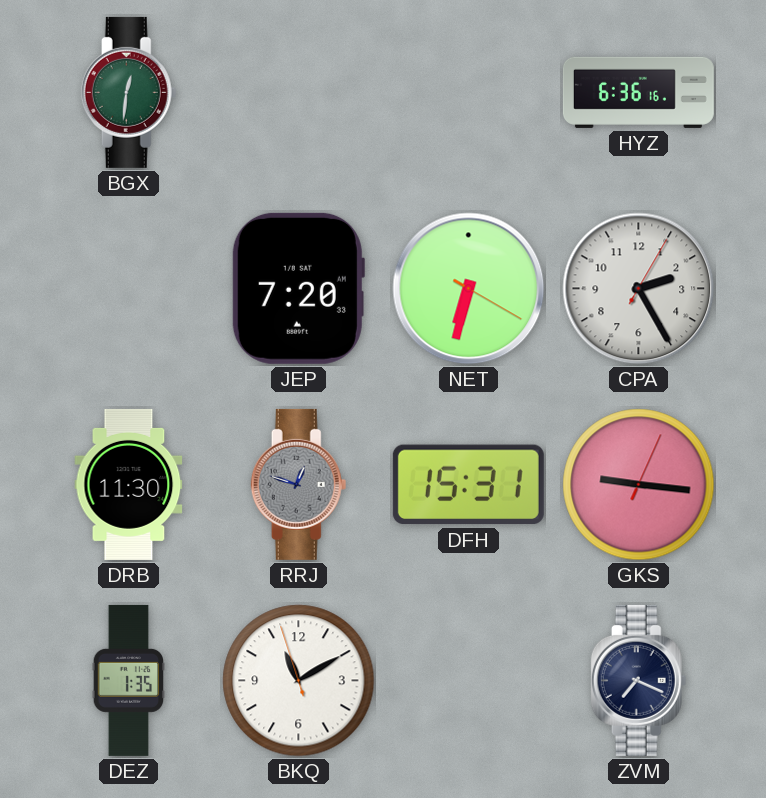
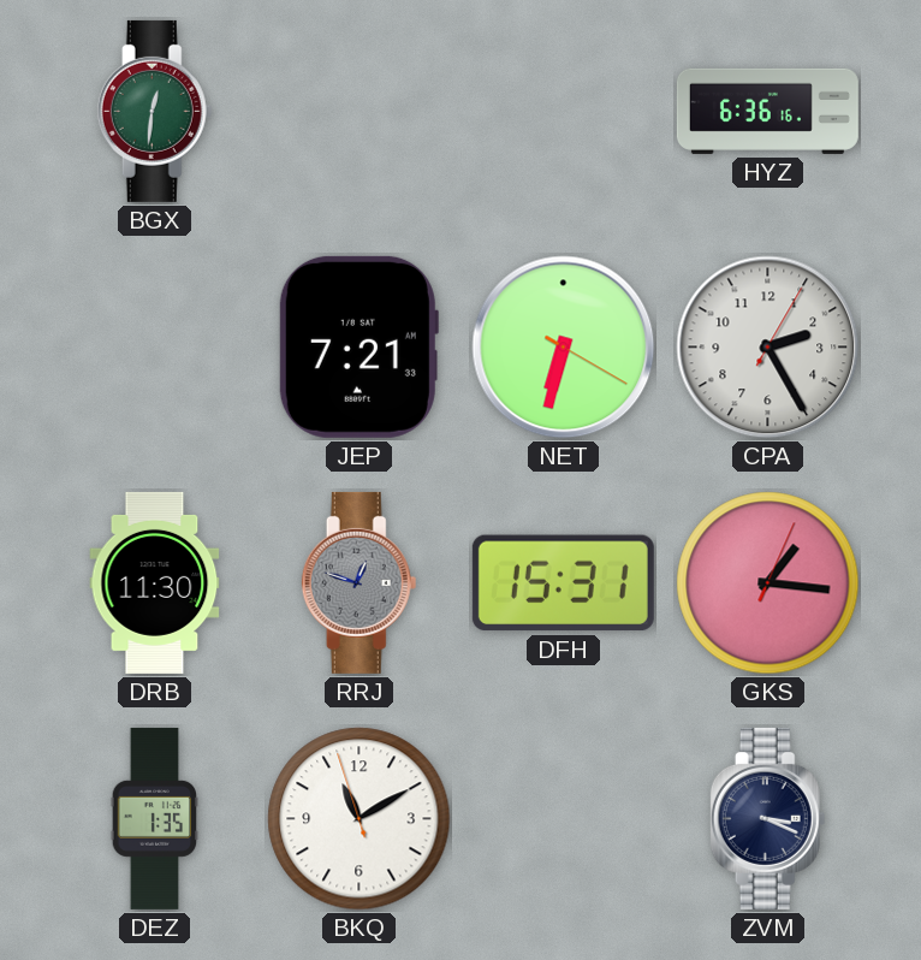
JEP: 7:20 -> 7:21 (358, 346)
GKS: 9:16 -> 1:16 (768, 583)
ZVM: 7:19 -> 3:19 (768, 818)
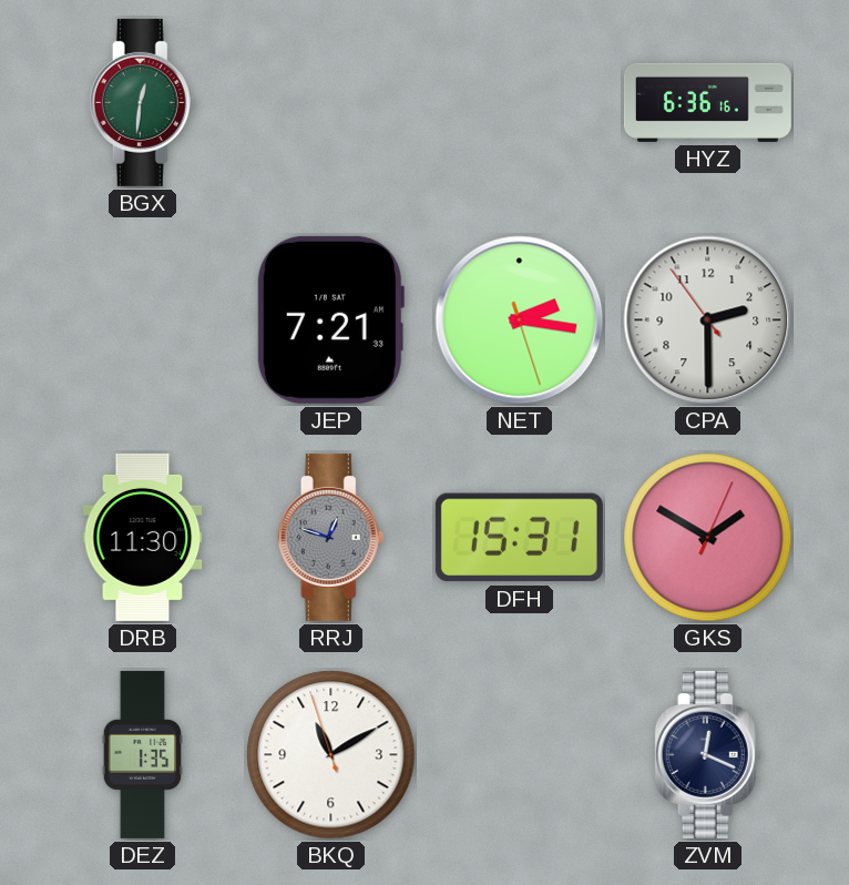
NET: 6:32 -> 2:16 (520, 321)
CPA: 2:25 -> 2:29 (708, 321)
GKS: 1:16 -> 1:50 (708, 538)
ZVM: 3:19 -> 12:19 (708, 754)
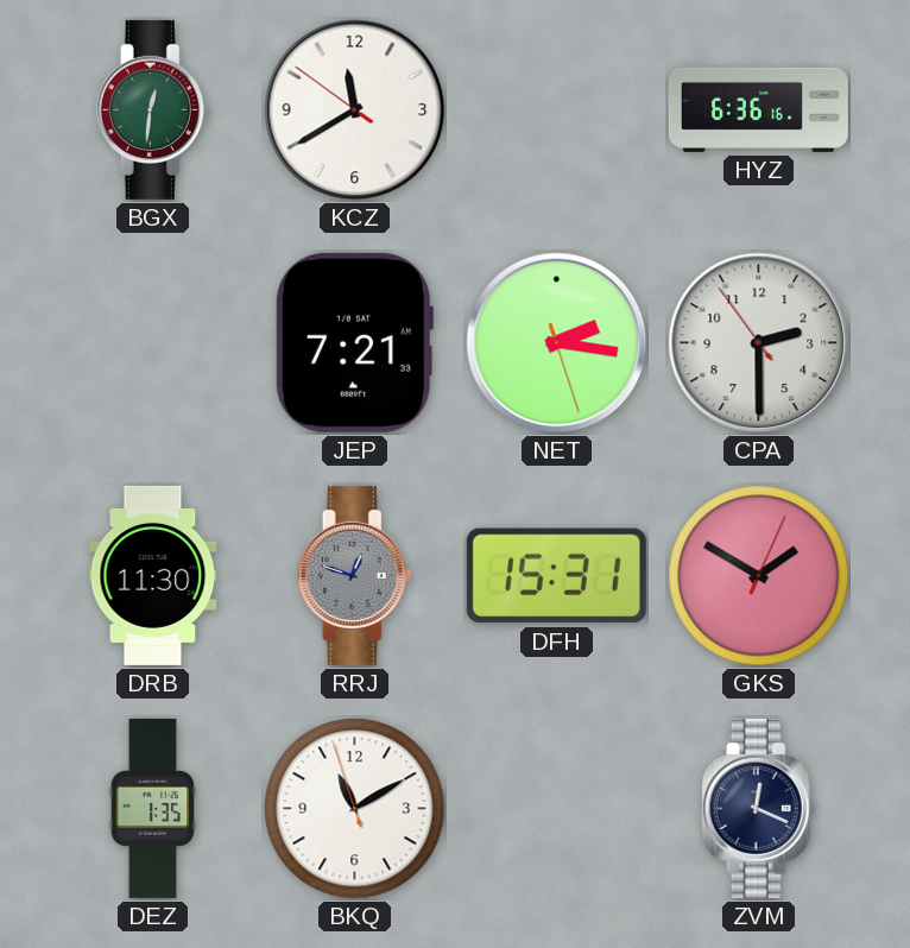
KCZ: none -> 11:39 (355, 110)
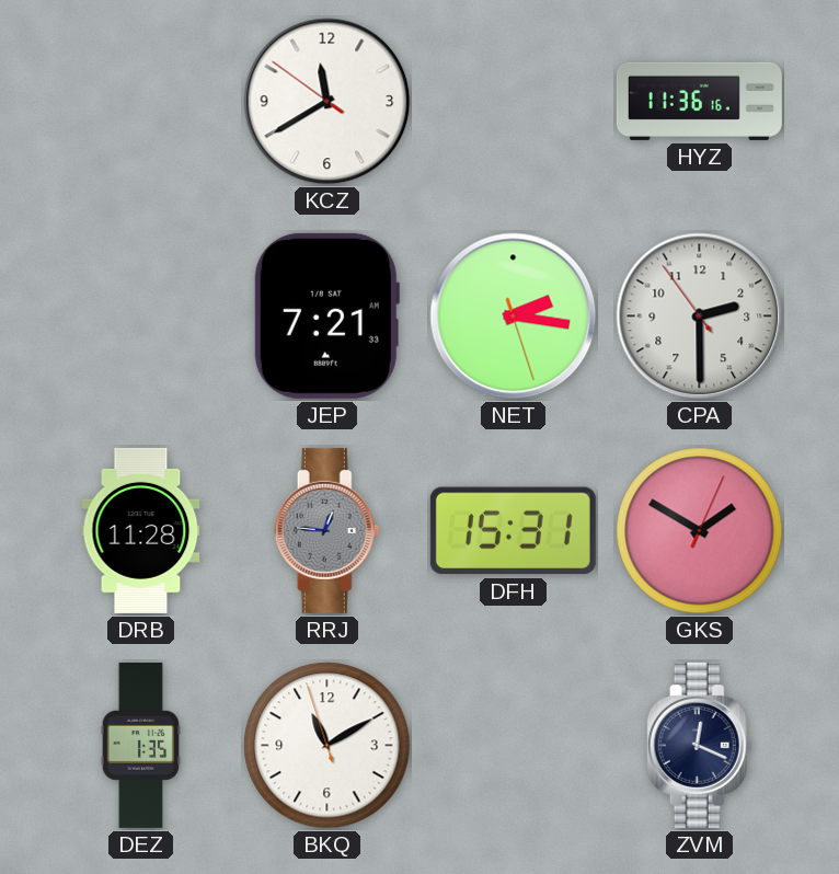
BGX: 12:31 -> none (153, 109)
HYZ: 6:36 -> 11:36 (699, 101)
DRB: 11:30 -> 11:28 (141, 530)
RRJ: 12:48 -> 12:46 (327, 530)
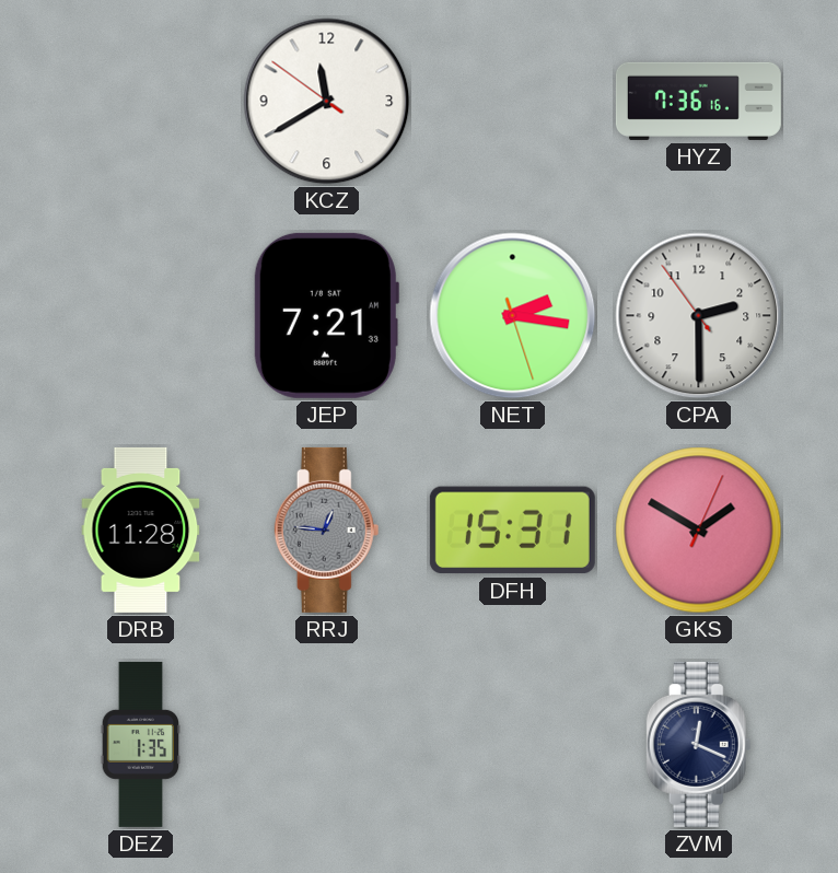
HYZ: 11:36 -> 7:36 (698, 101)
BKQ: 11:09 -> none (327, 746)
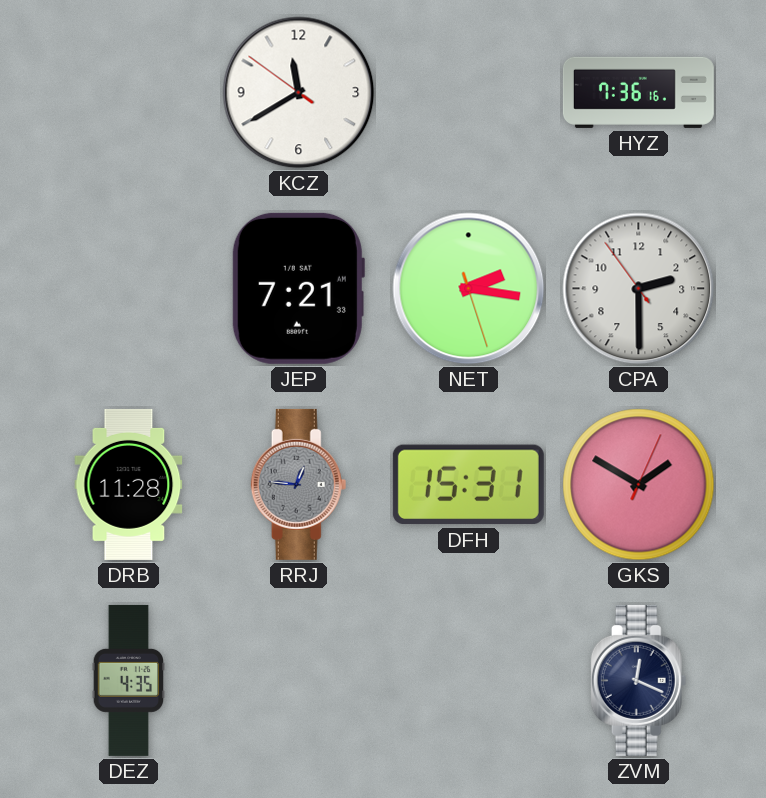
DEZ: 1:35 -> 4:35 (129, 680)
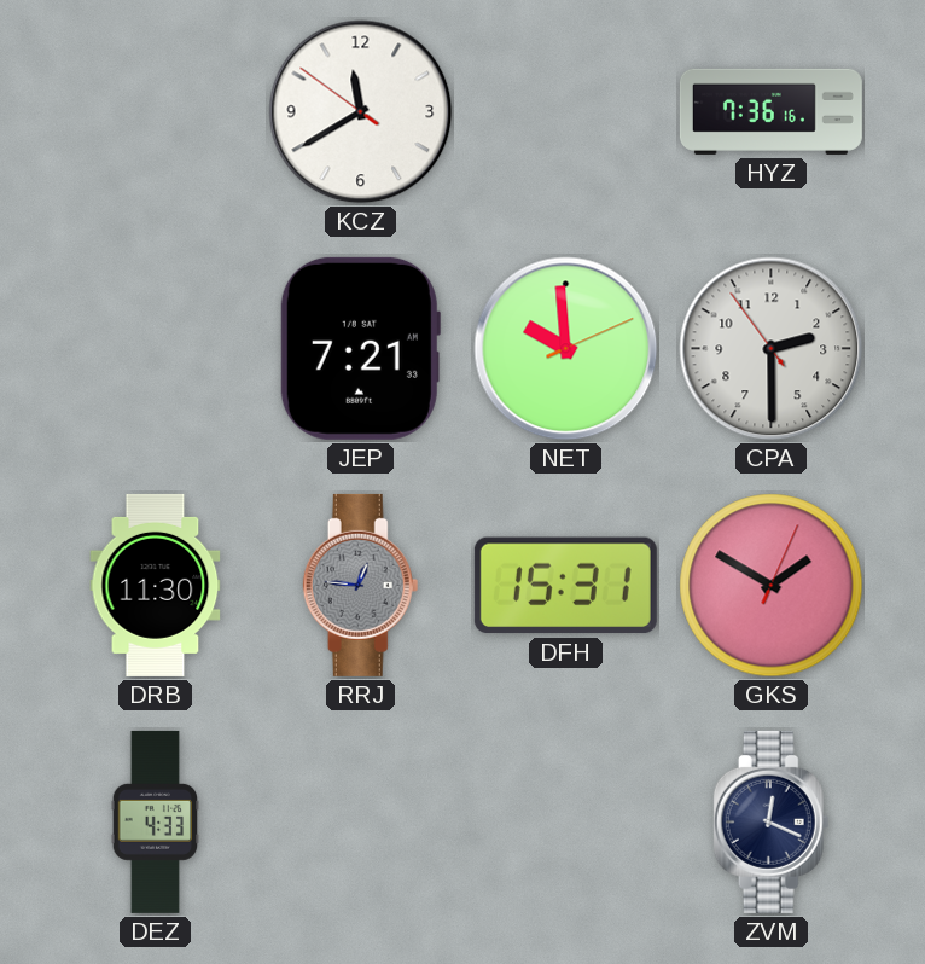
NET: 2:16 -> 9:59 (566, 349)
DRB: 11:28 -> 11:30 (156, 585)
DEZ: 4:35 -> 4:33 (156, 821)
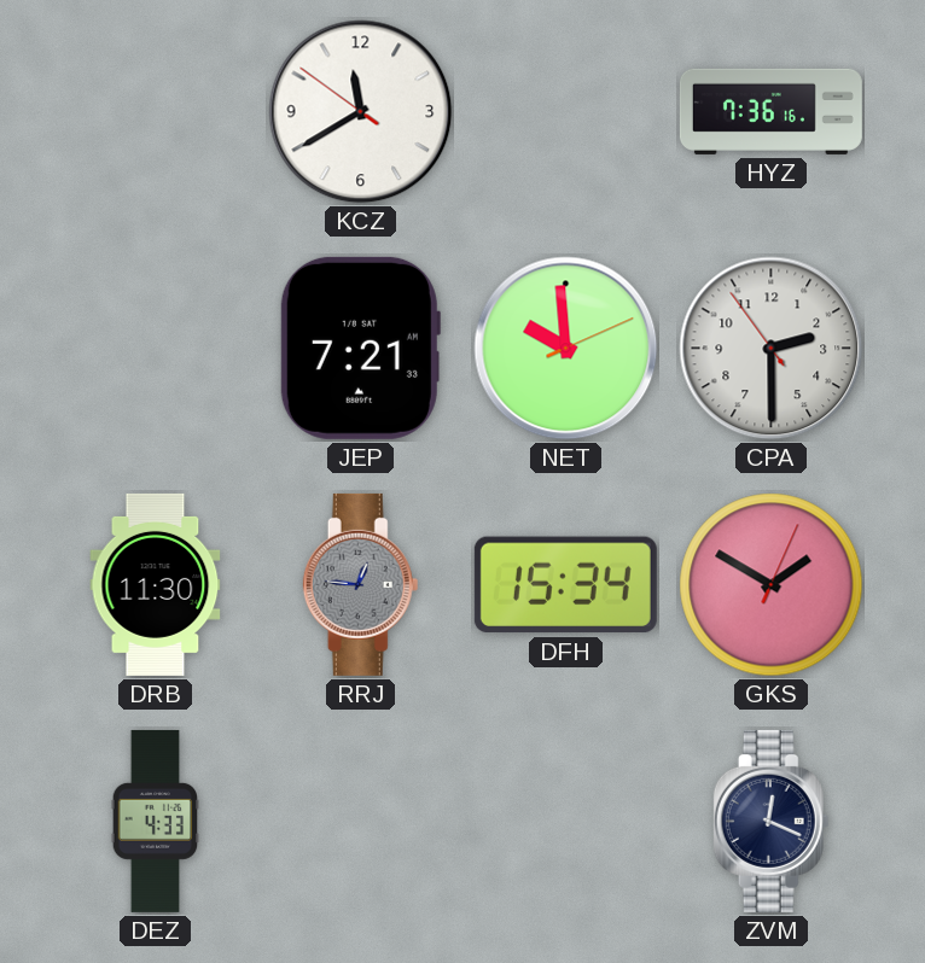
DFH: 15:31 -> 15:34 (565, 585)
